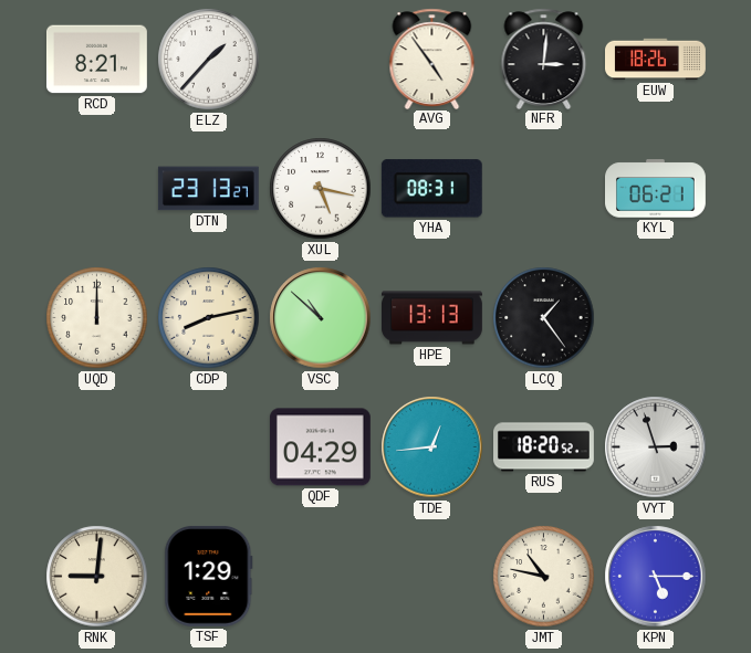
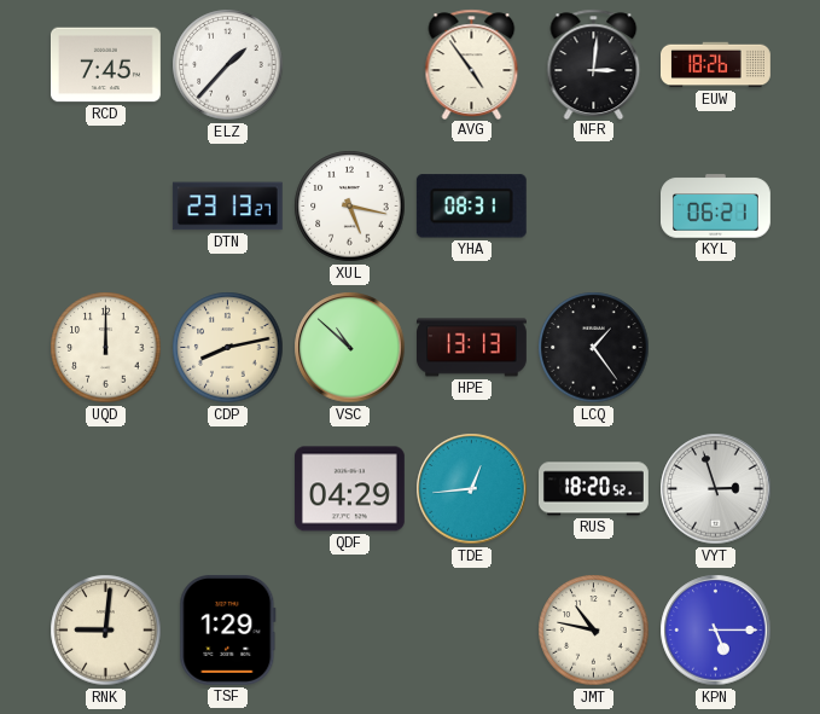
RCD: 8:21 -> 7:45 (105, 65)
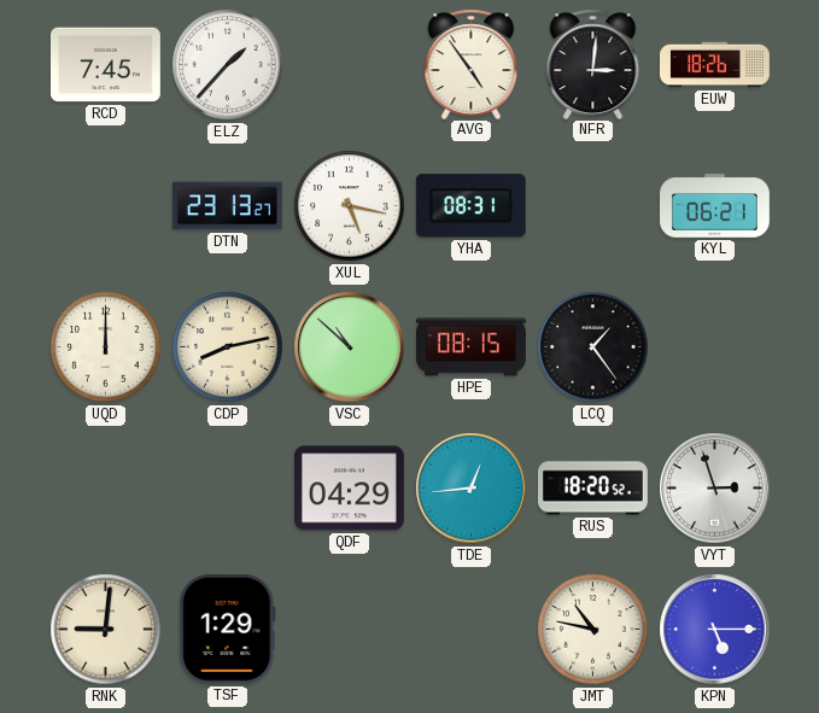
HPE: 13:13 -> 08:15 (472, 347)
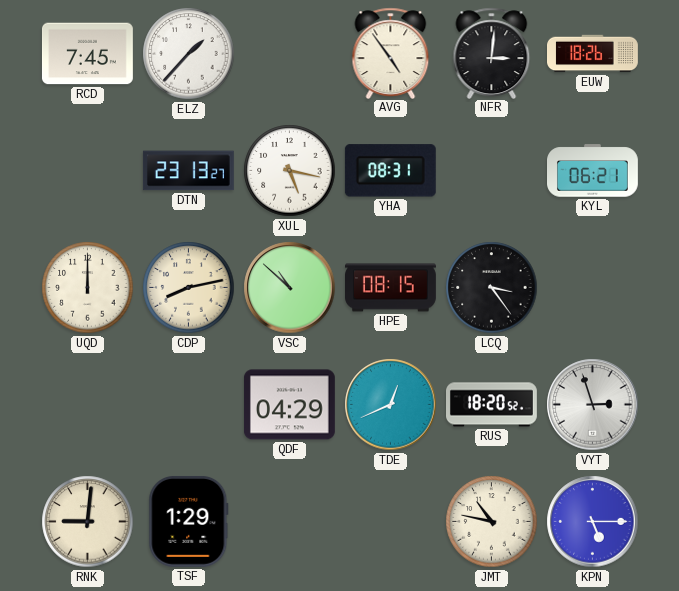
LCQ: 1:24 -> 3:24 (492, 288)
TDE: 12:44 -> 12:41 (391, 405)
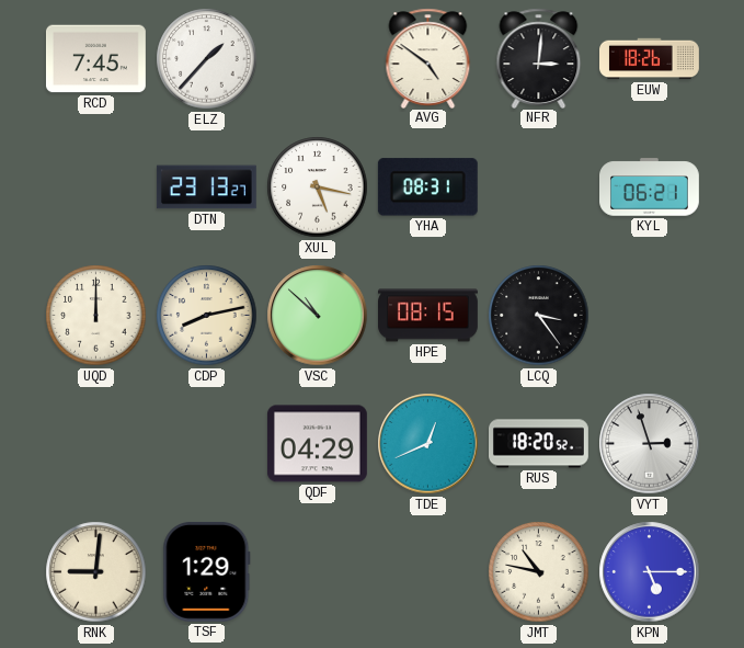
AVG: 4:54 -> 4:51 (428, 58)
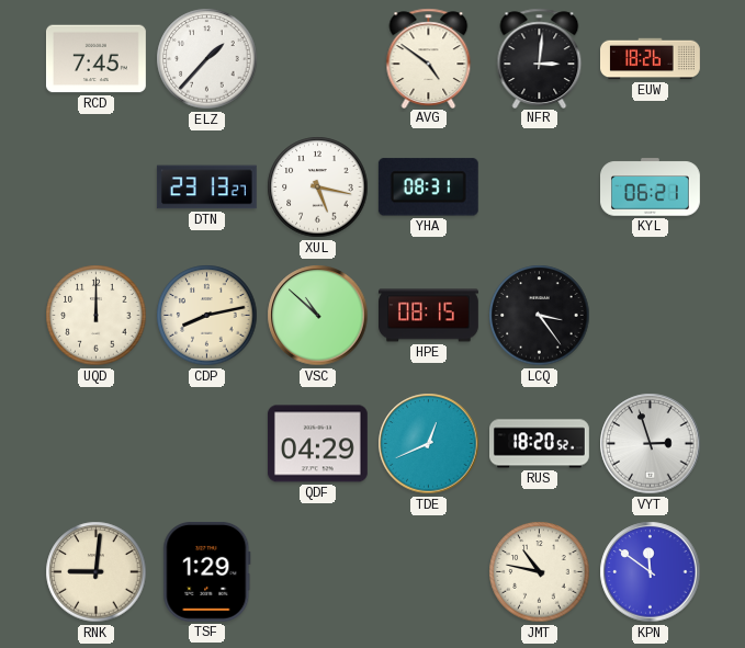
KPN: 5:15 -> 11:51 (651, 572)
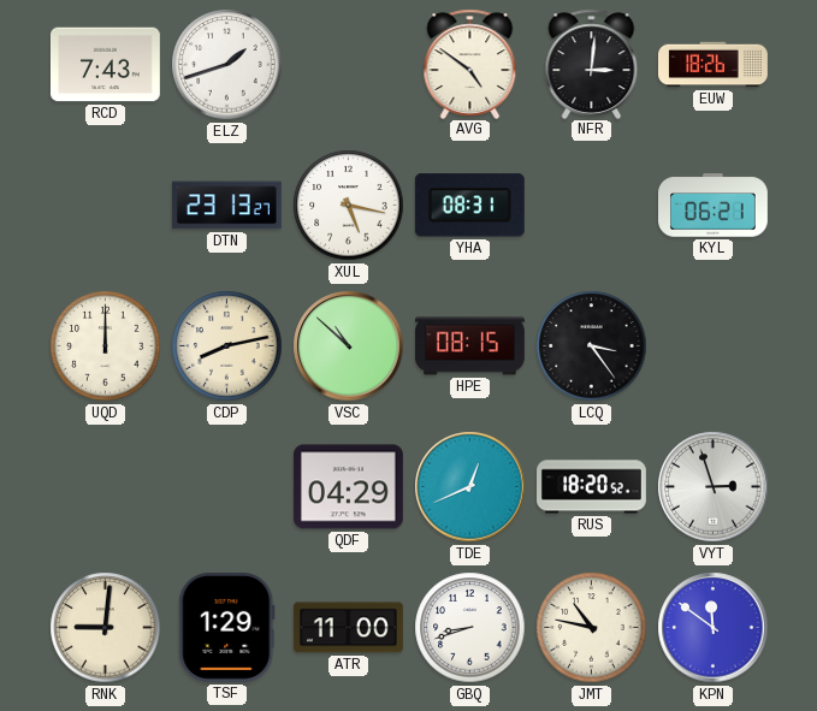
RCD: 7:45 -> 7:43 (105, 65)
ELZ: 1:37 -> 1:42 (227, 65)
ATR: none -> 11:00 (348, 628)
GBQ: none -> 8:42 (470, 628)
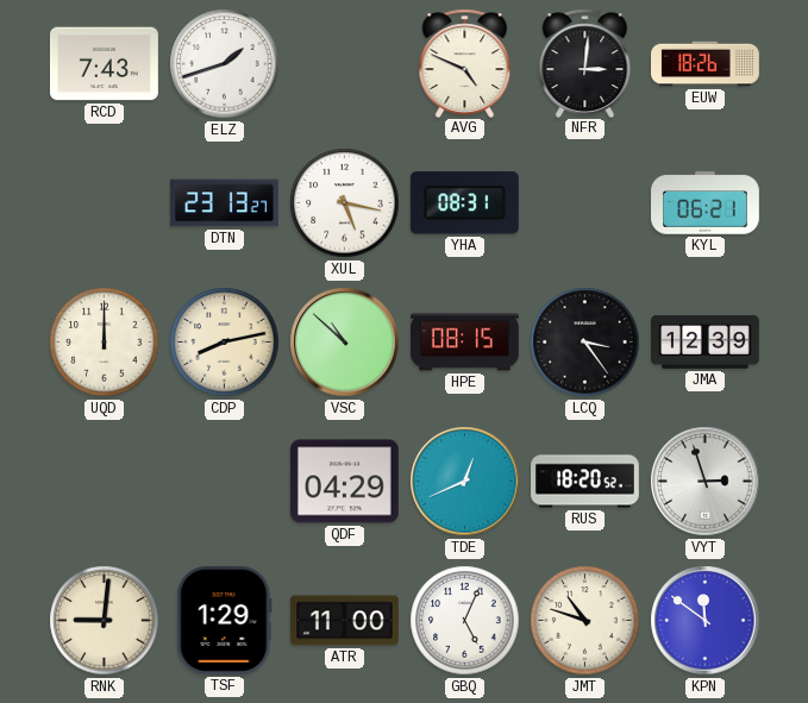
AVG: 4:51 -> 4:49 (465, 63)
JMA: none -> 12:39 (706, 343)
GBQ: 8:42 -> 5:04 (465, 621)
JMT: 10:47 -> 10:48 (585, 621)
